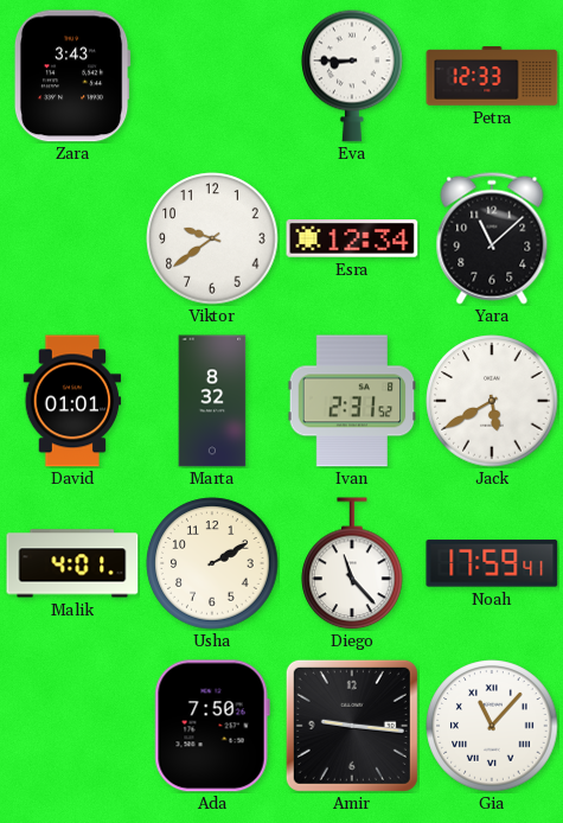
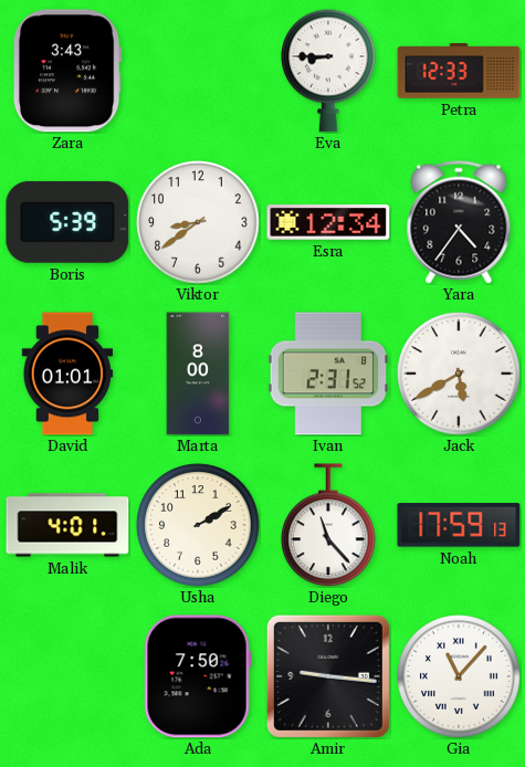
Boris: none -> 5:39 (67, 222)
Viktor: 9:39 -> 8:39 (198, 222)
Yara: 11:08 -> 4:36 (459, 222)
Marta: 8:32 -> 8:00 (198, 374)
Noah: 17:59:41 -> 17:59:13 (459, 525)
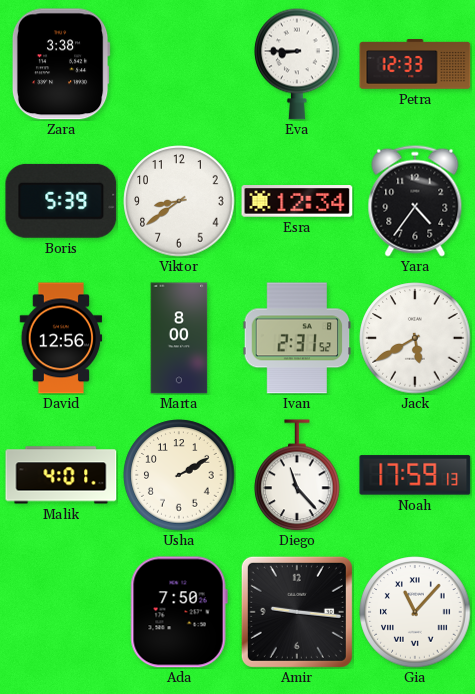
Zara: 3:43 -> 3:38 (61, 64)
David: 01:01 -> 12:56 (61, 338)
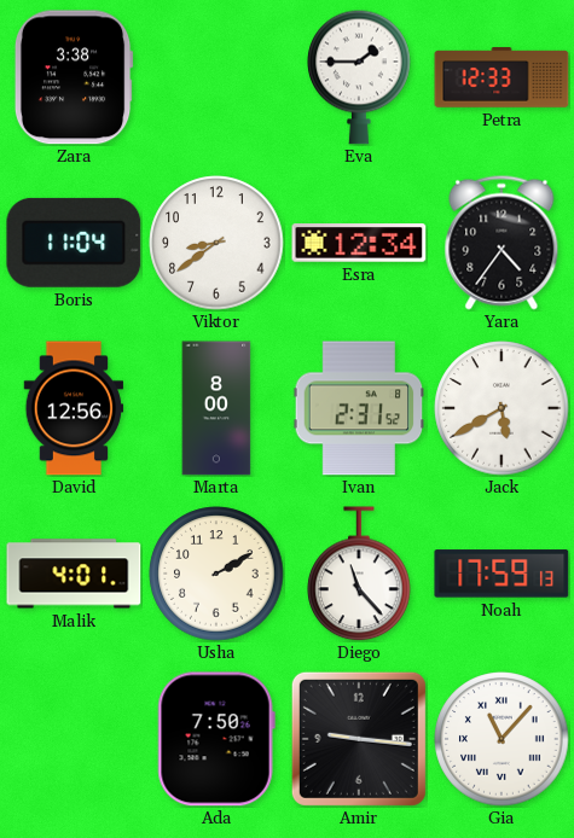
Eva: 8:45 -> 1:45 (359, 77)
Boris: 5:39 -> 11:04 (74, 243)
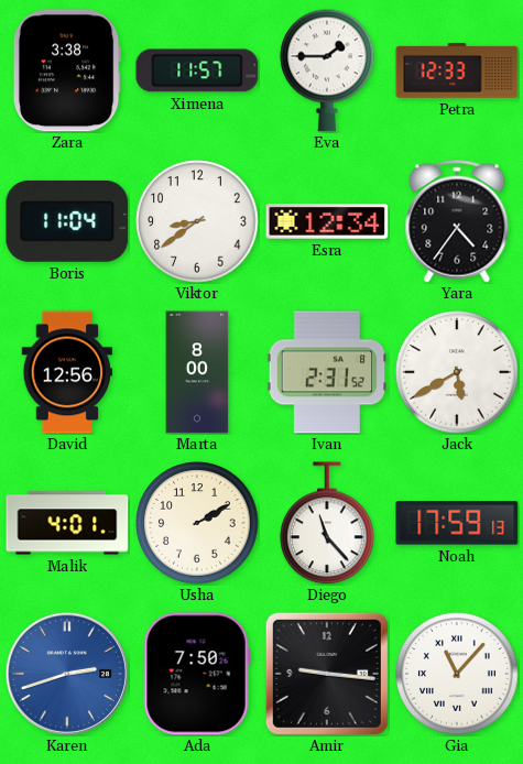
Ximena: none -> 11:57 (197, 70)
Karen: none -> 2:42 (67, 674)
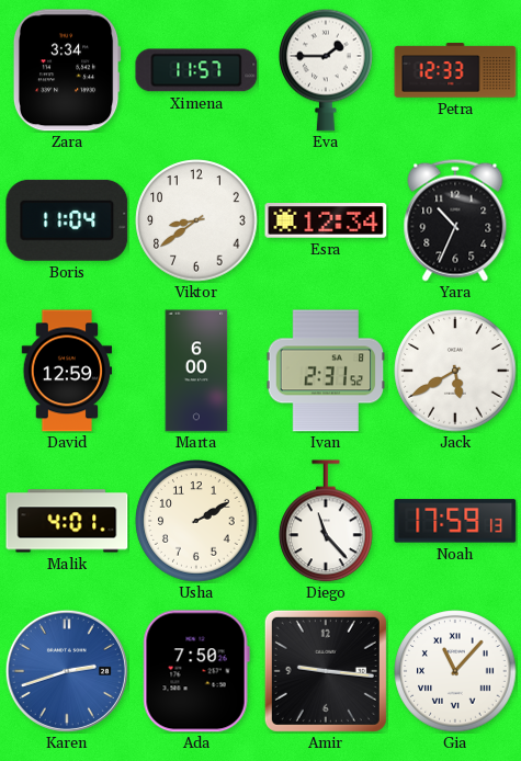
Zara: 3:38 -> 3:34 (67, 70)
Yara: 4:36 -> 10:34 (455, 220)
David: 12:56 -> 12:59 (67, 371)
Marta: 8:00 -> 6:00 (196, 371)
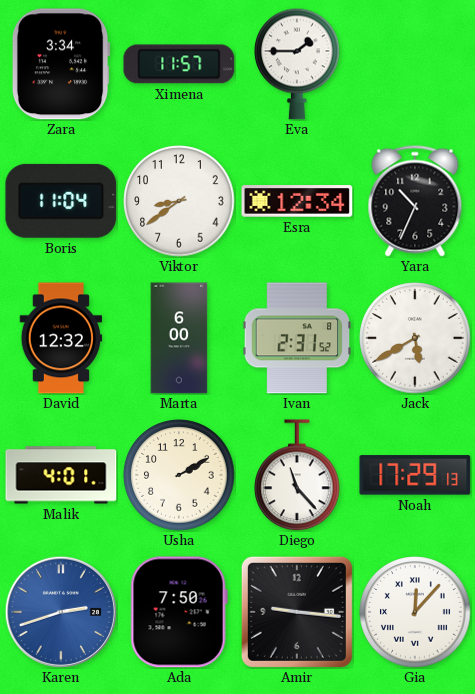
Petra: 12:33 -> none (455, 70)
David: 12:59 -> 12:32 (61, 338)
Noah: 17:59 -> 17:29 (415, 475)
Gia: 11:07 -> 12:07 (415, 612)
